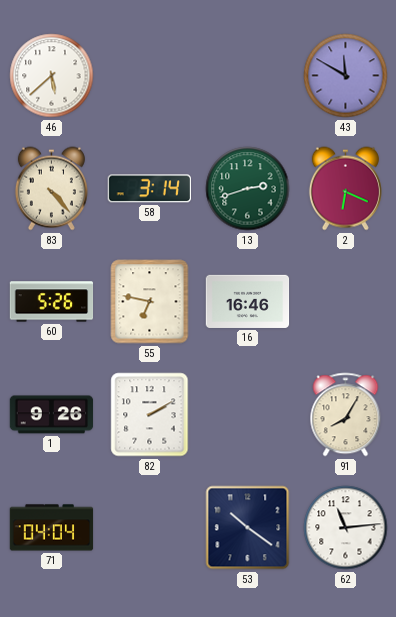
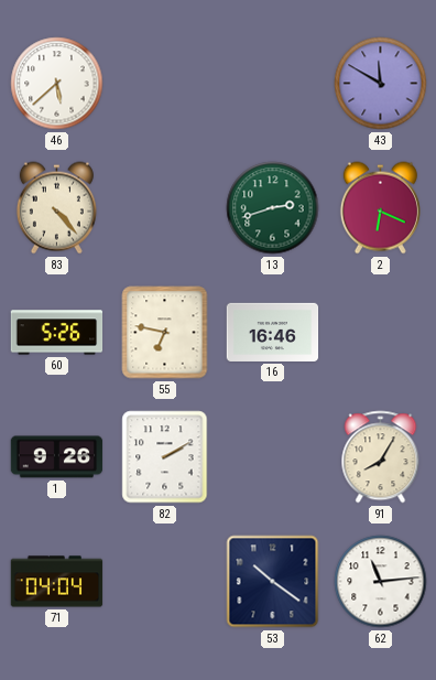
58: 3:14 -> none (149, 189)
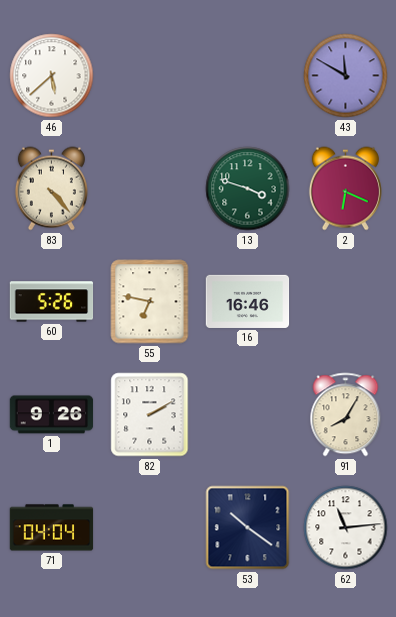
13: 2:42 -> 3:48 (248, 189)
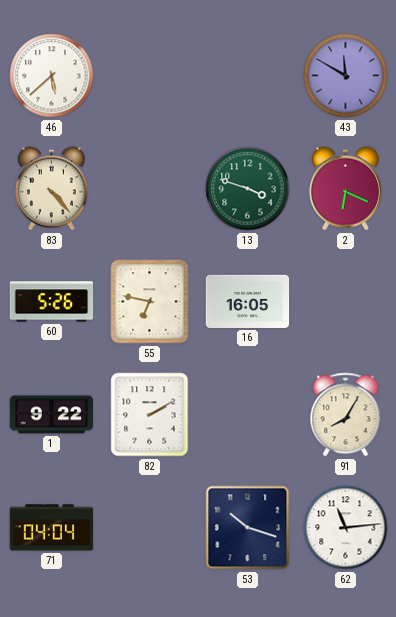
16: 16:46 -> 16:05 (248, 301)
1: 9:26 -> 9:22 (52, 415)
53: 10:21 -> 10:18 (248, 528)
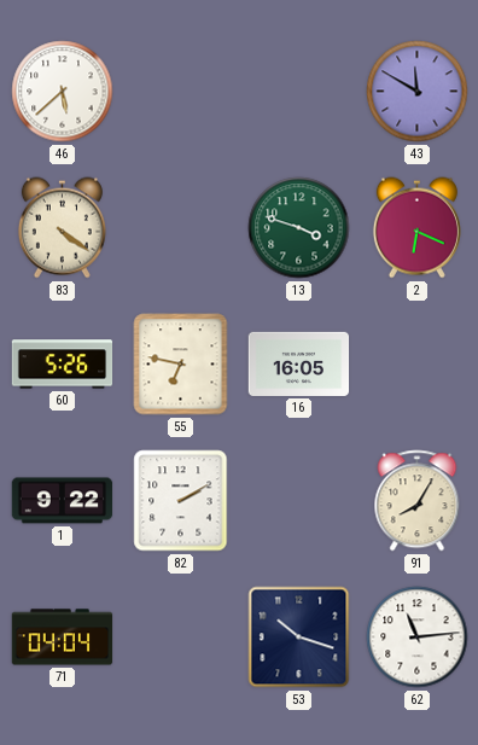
83: 4:23 -> 4:21 (62, 228)
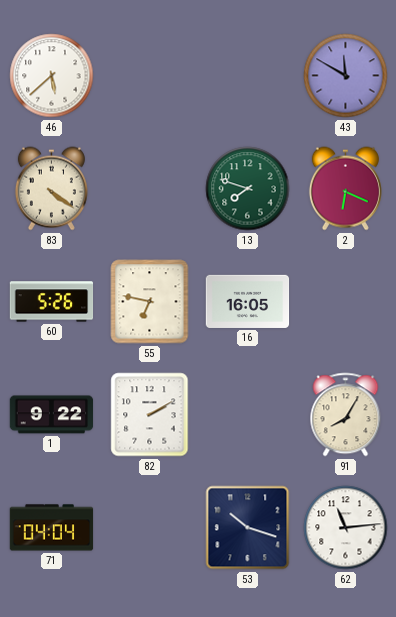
13: 3:48 -> 7:48 (248, 189)
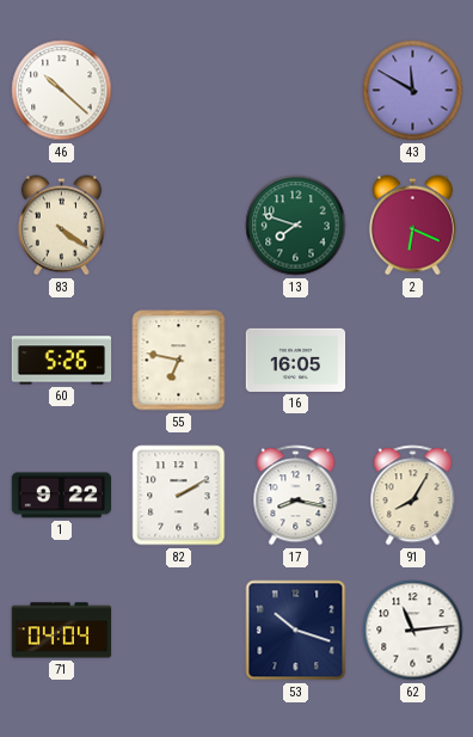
46: 5:38 -> 10:22 (62, 91)
17: none -> 8:17 (296, 496)
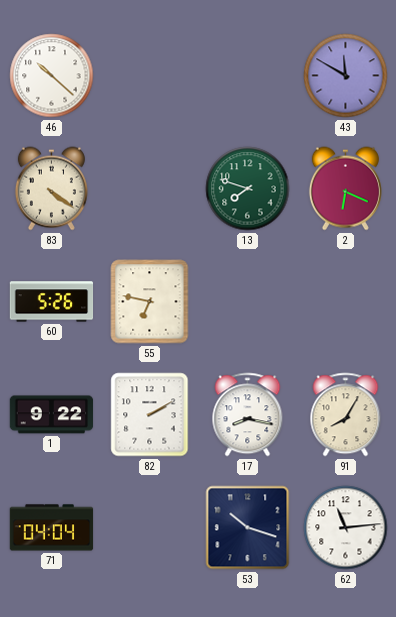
16: 16:05 -> none (296, 360)
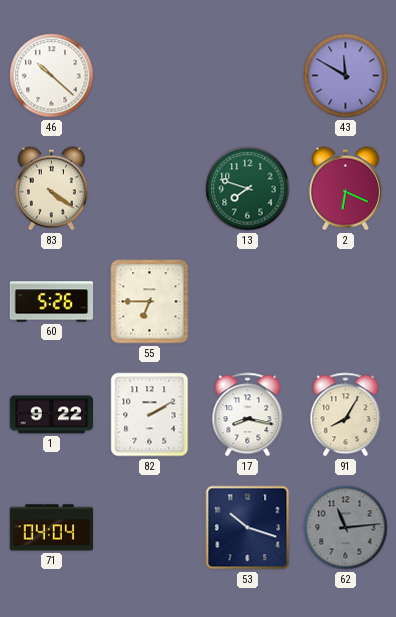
55: 6:47 -> 6:45 (150, 302)
62 dial: white -> grey (346, 528)
